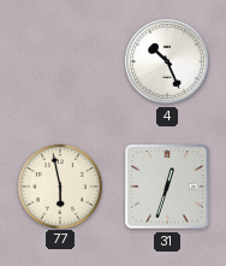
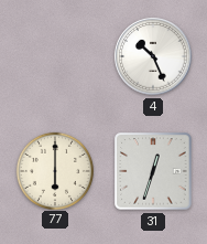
77: 5:58 -> 6:00 (54, 170)
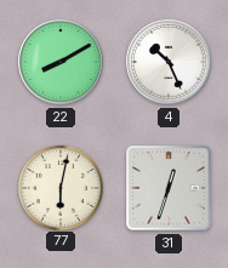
22: none -> 8:10 (61, 62)
77: 6:00 -> 6:02 (59, 187)
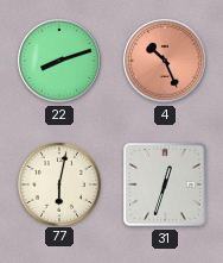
22: 8:10 -> 8:12 (59, 61)
4 dial: white -> salmon (165, 61)
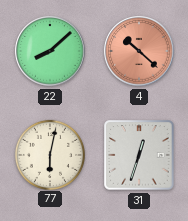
22: 8:12 -> 8:08 (50, 51)
4: 10:26 -> 10:22 (139, 51)
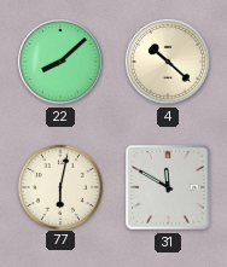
4 dial: salmon -> cream (168, 62)
31: 12:33 -> 11:50 (168, 187)
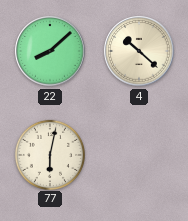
31: 11:50 -> none (168, 187)
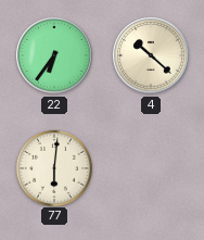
22: 8:08 -> 6:36 (54, 55)
77: 6:02 -> 6:01 (53, 167)
